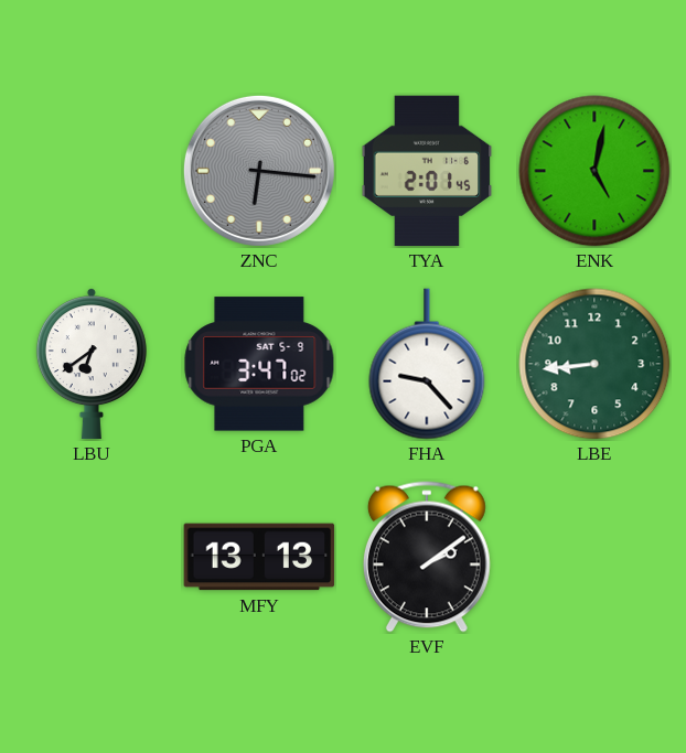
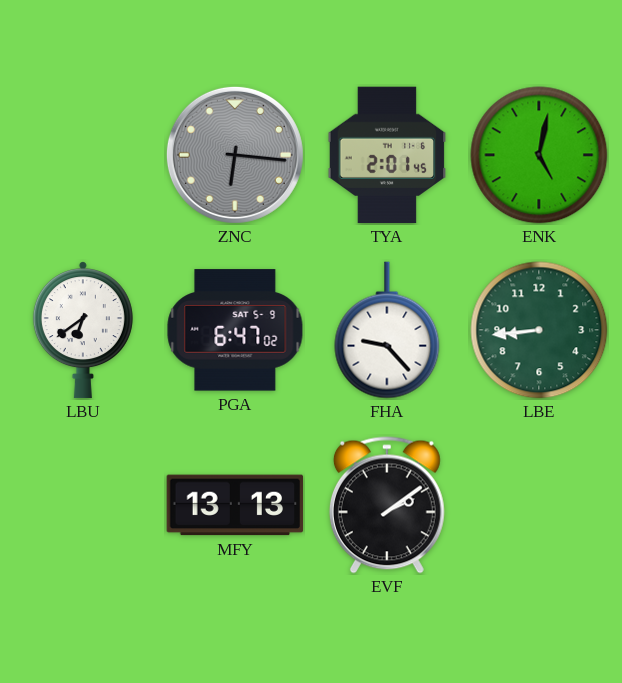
PGA: 3:47 -> 6:47 (235, 330)
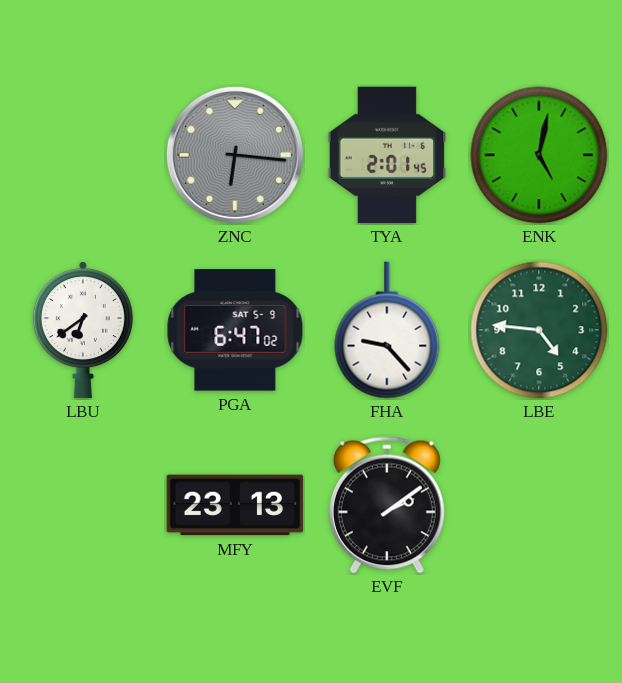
LBE: 8:44 -> 4:46 (539, 330)
MFY: 13:13 -> 23:13 (235, 505)
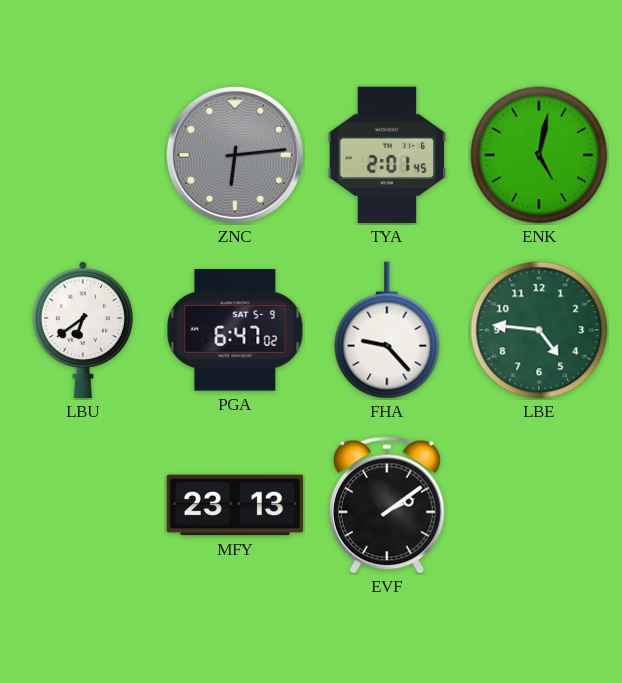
ZNC: 6:16 -> 6:14 (235, 155)
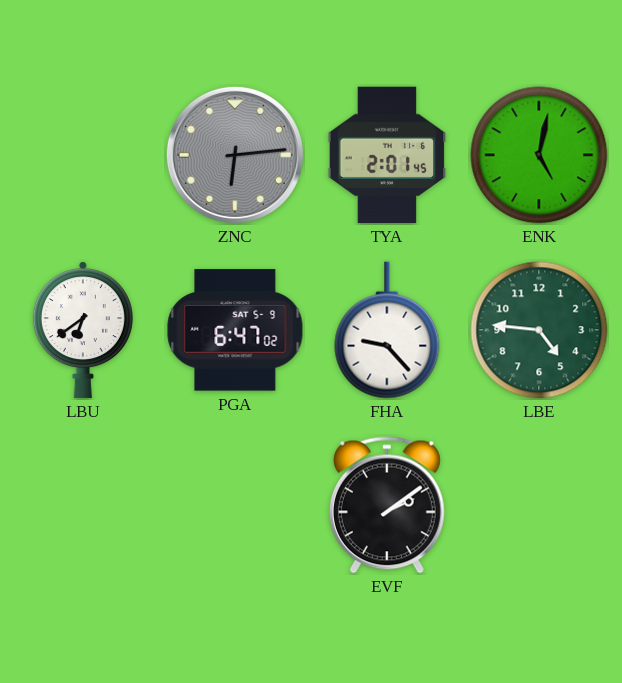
MFY: 23:13 -> none (235, 505)
